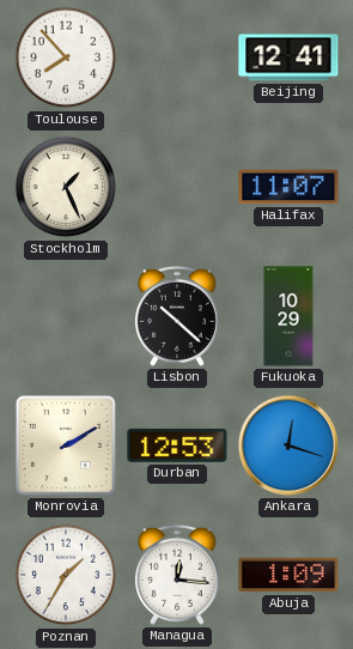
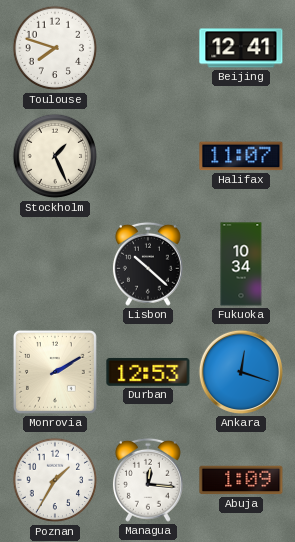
Toulouse: 7:53 -> 7:48 (55, 48)
Fukuoka: 10:29 -> 10:34 (241, 264)
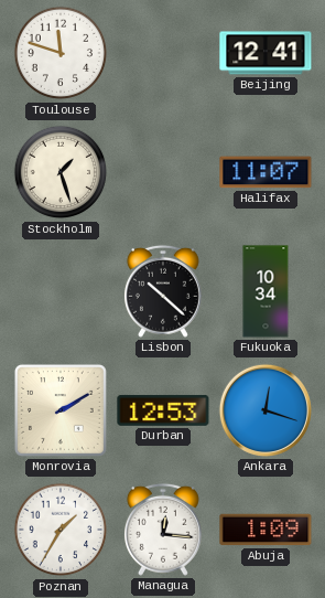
Toulouse: 7:48 -> 11:48 (61, 53)
Stockholm: 1:26 -> 1:27 (61, 172)
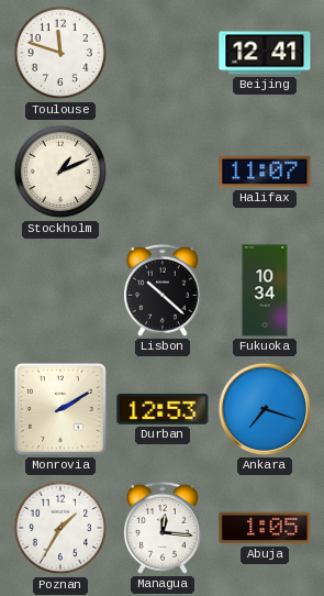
Stockholm: 1:27 -> 1:11 (60, 172)
Ankara: 12:18 -> 7:18 (265, 409)
Abuja: 1:09 -> 1:05 (265, 528)
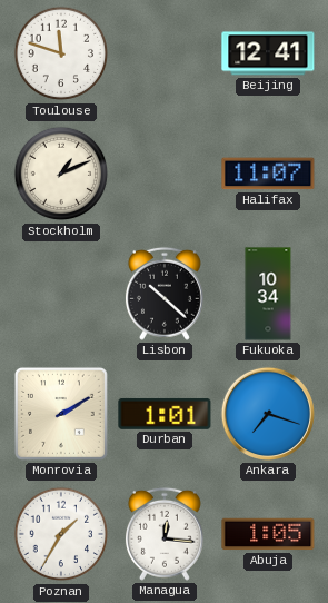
Durban: 12:53 -> 1:01 (165, 414)
